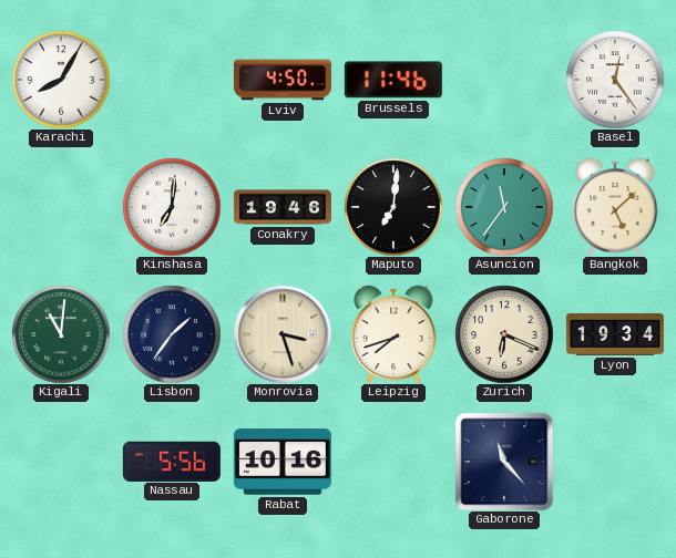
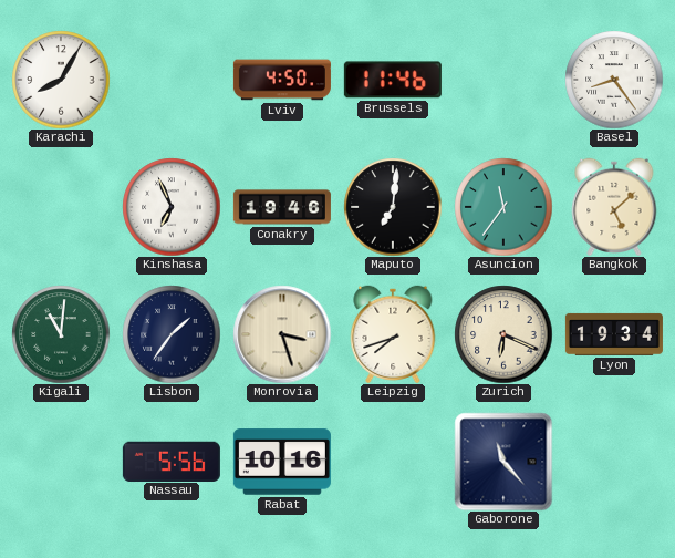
Basel: 12:24 -> 8:24 (614, 80)
Kinshasa: 7:01 -> 6:56 (172, 207)
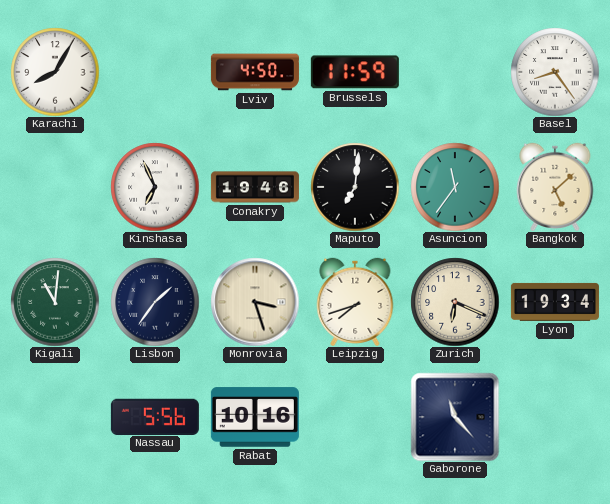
Brussels: 11:46 -> 11:59 (355, 72)
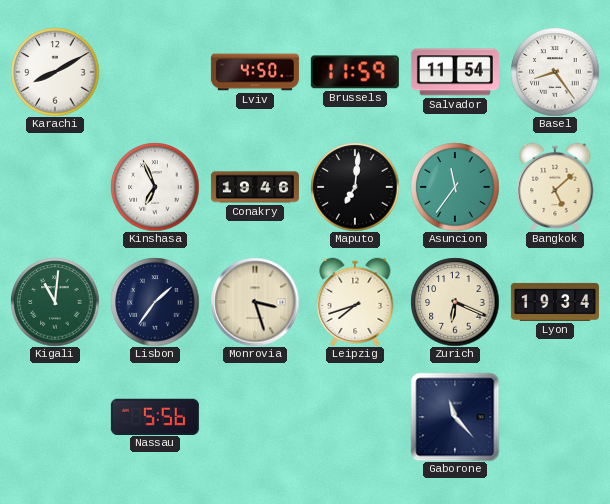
Karachi: 8:05 -> 8:10 (55, 72)
Salvador: none -> 11:54 (455, 72)
Rabat: 10:16 -> none (255, 417)
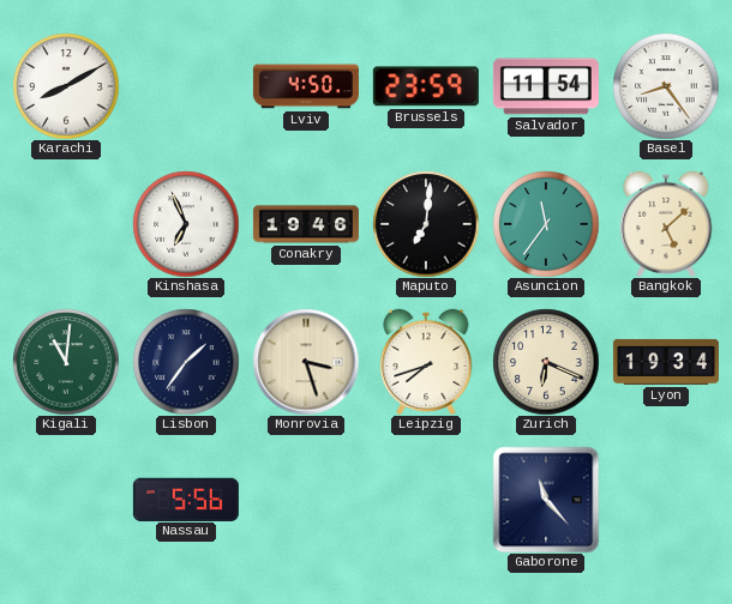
Brussels: 11:59 -> 23:59 (426, 86)
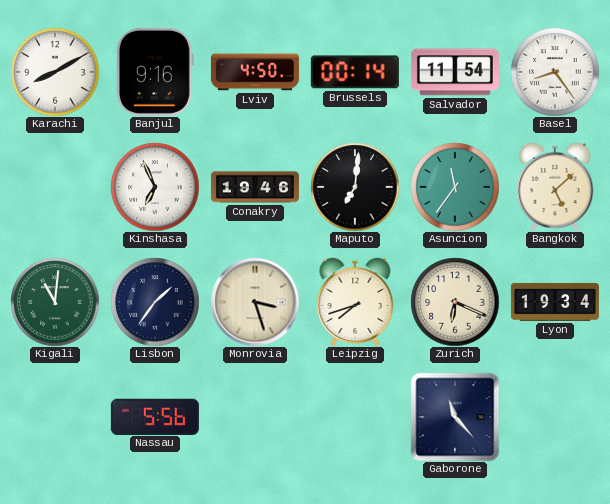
Banjul: none -> 9:16 (156, 72)
Brussels: 23:59 -> 00:14 (355, 72)
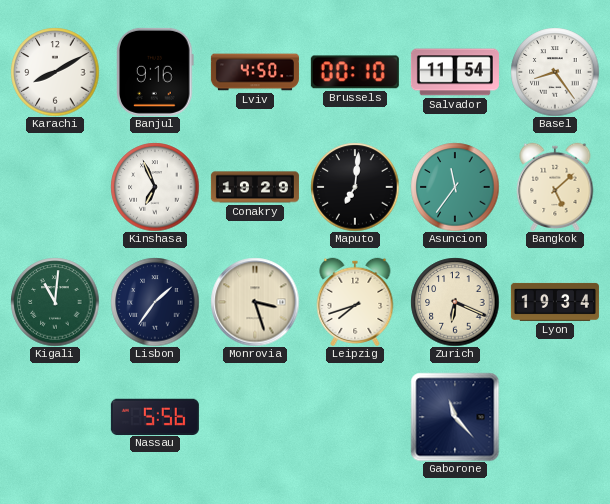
Brussels: 00:14 -> 00:10 (355, 72)
Conakry: 19:46 -> 19:29 (255, 187)
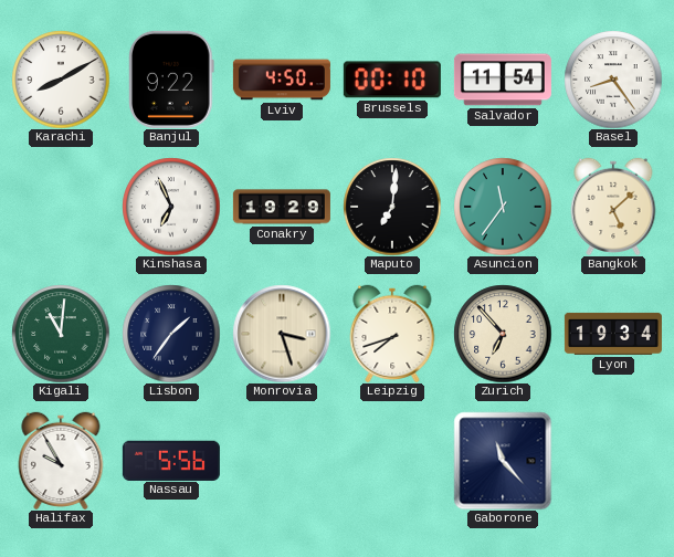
Banjul: 9:16 -> 9:22 (172, 80)
Zurich: 6:19 -> 6:53 (503, 334)
Halifax: none -> 9:55 (61, 460)
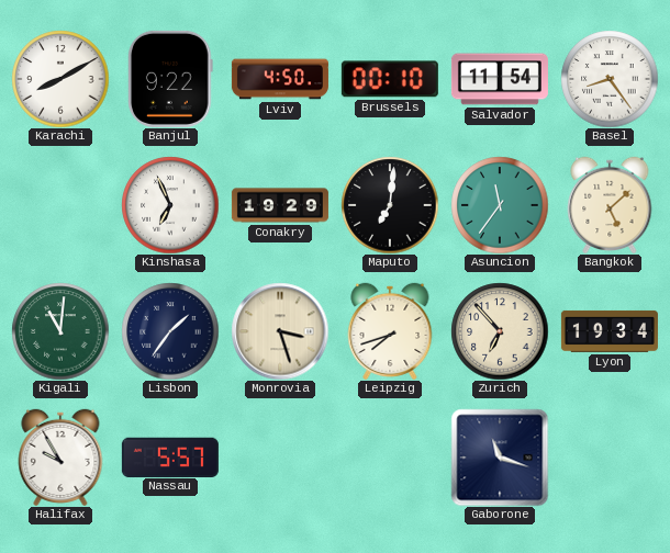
Nassau: 5:56 -> 5:57 (170, 456)
Gaborone: 11:23 -> 11:18 (500, 458)
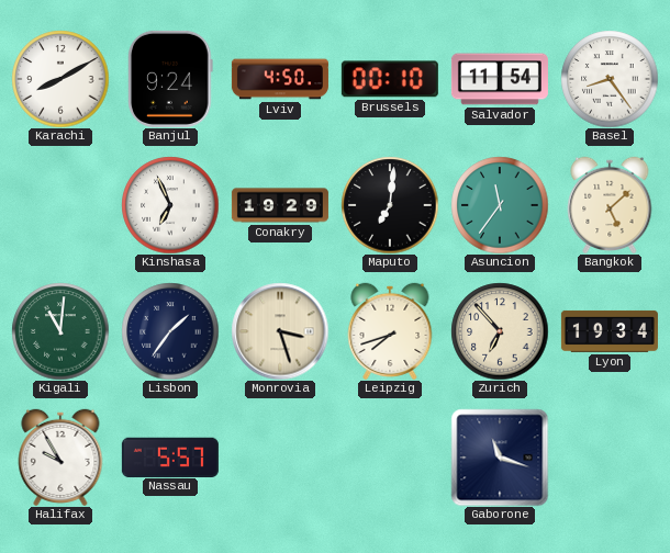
Banjul: 9:22 -> 9:24 (171, 79)
